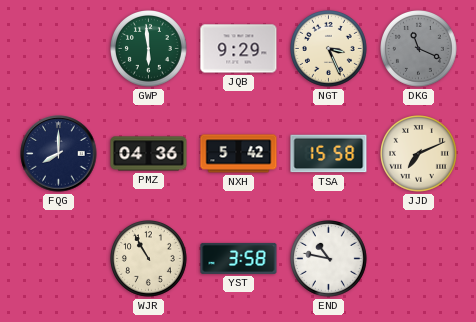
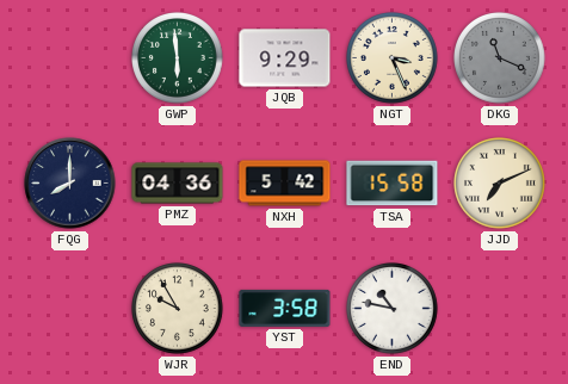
WJR: 10:55 -> 9:55 (178, 309)
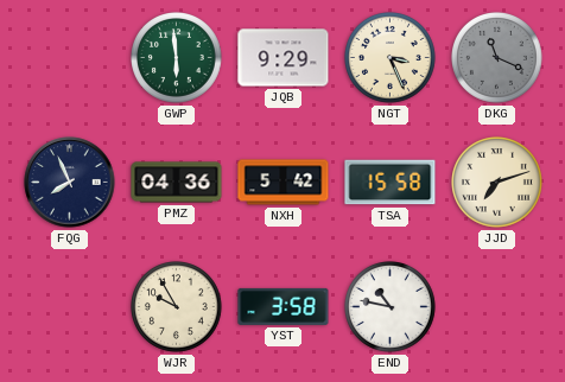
FQG: 8:00 -> 7:56 (70, 183)
JJD: 7:11 -> 7:12 (497, 183)
